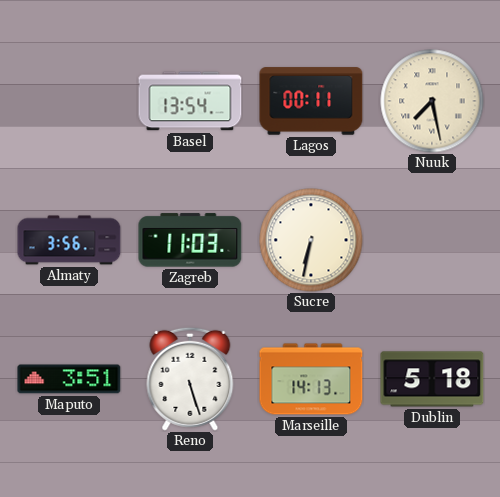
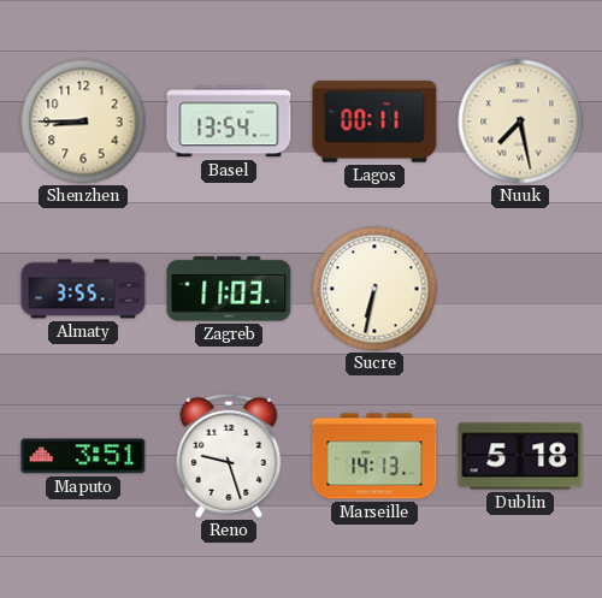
Shenzhen: none -> 8:45 (83, 122)
Almaty: 3:56 -> 3:55 (83, 289)
Reno: 5:27 -> 9:27 (229, 456)
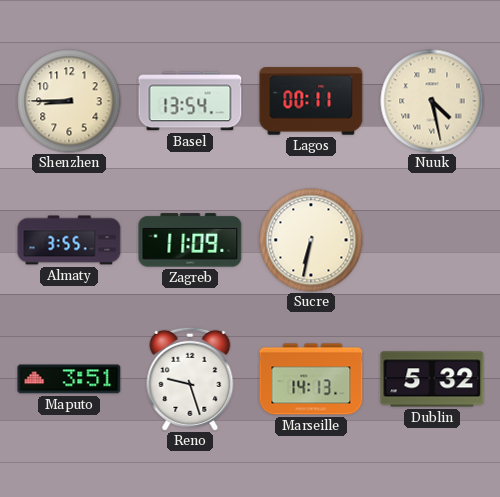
Nuuk: 7:28 -> 4:28 (432, 101)
Zagreb: 11:03 -> 11:09 (190, 240)
Dublin: 5:18 -> 5:32 (432, 379)
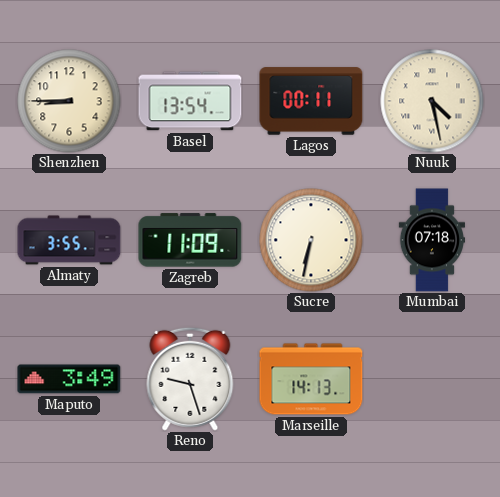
Mumbai: none -> 07:18 (431, 240)
Maputo: 3:51 -> 3:49 (69, 379)
Dublin: 5:32 -> none (432, 379)
